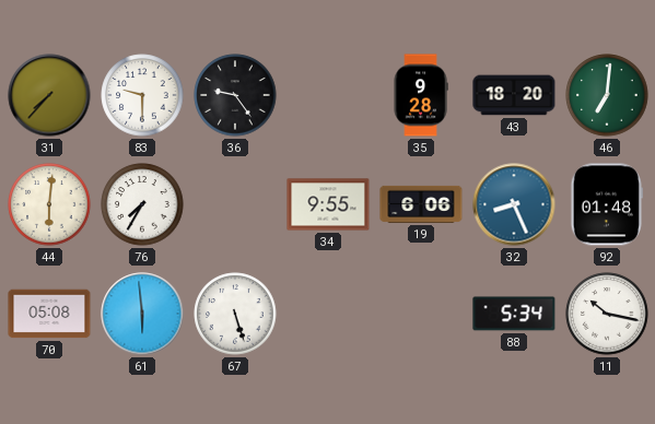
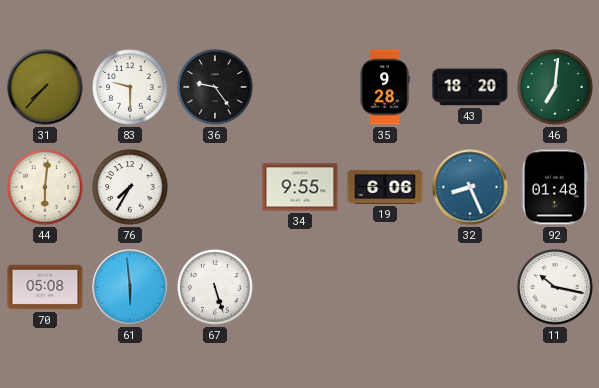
88: 5:34 -> none (514, 314)
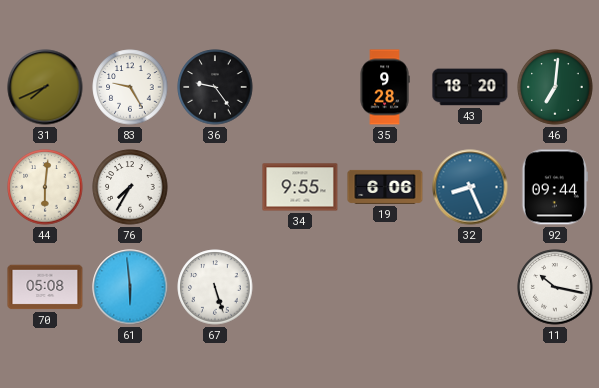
31: 7:37 -> 7:41 (45, 87)
83: 9:30 -> 9:25 (130, 87)
92: 01:48 -> 09:44 (555, 187)
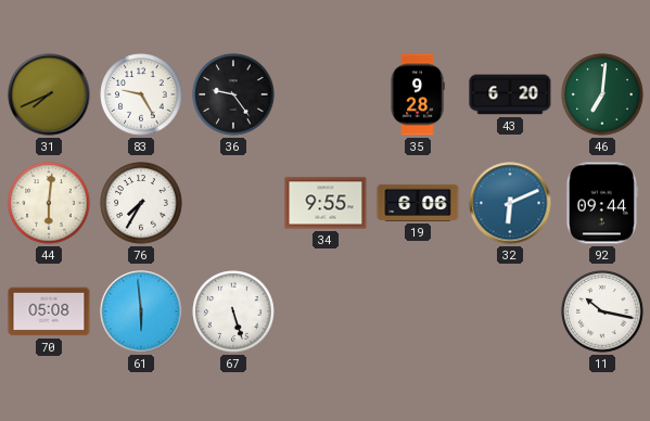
43: 18:20 -> 6:20 (510, 94)
32: 8:26 -> 6:11 (510, 203)
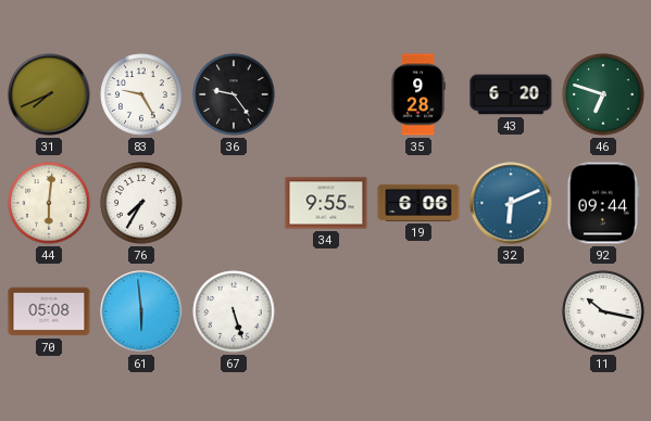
46: 7:01 -> 6:48 (603, 94)
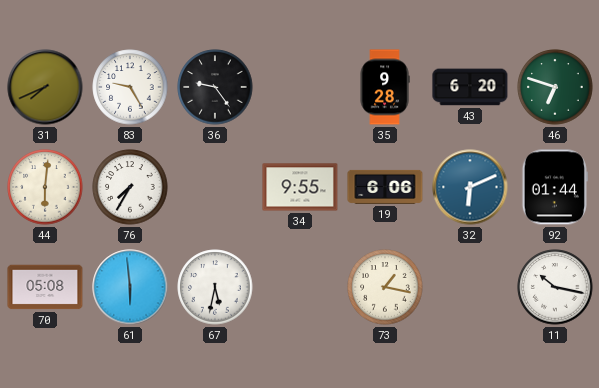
92: 09:44 -> 01:44 (555, 187)
67: 5:27 -> 5:32 (215, 287)
73: none -> 1:17 (385, 287)
